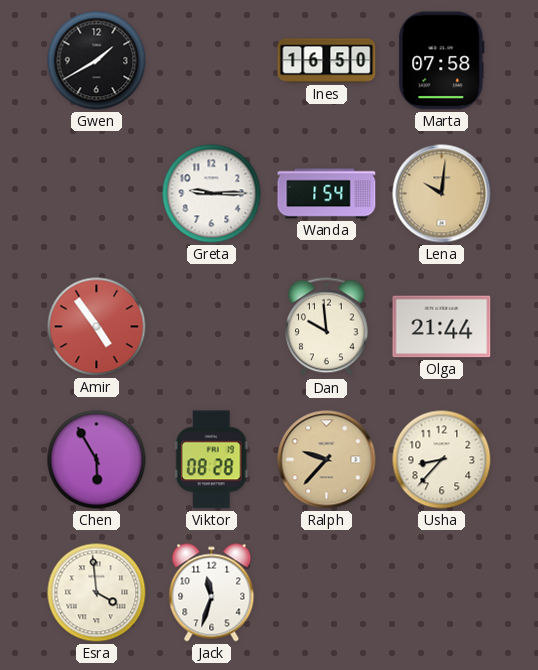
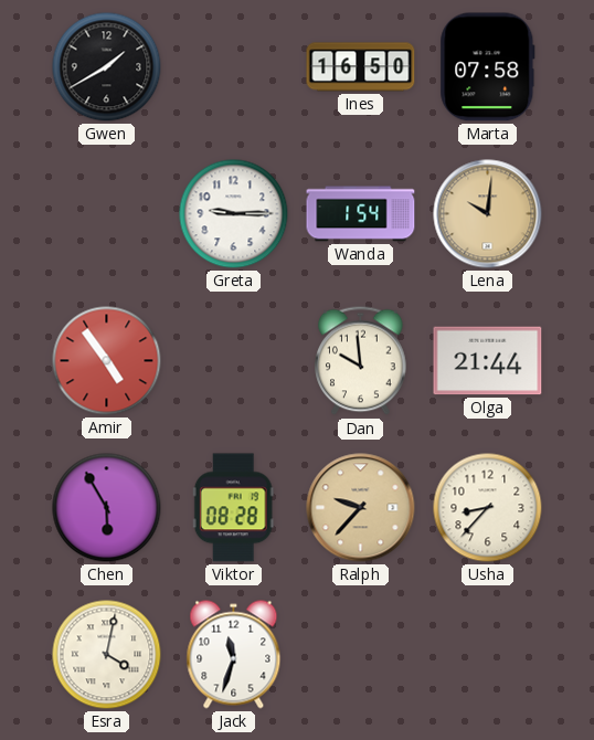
Esra: 3:59 -> 4:02 (107, 655)
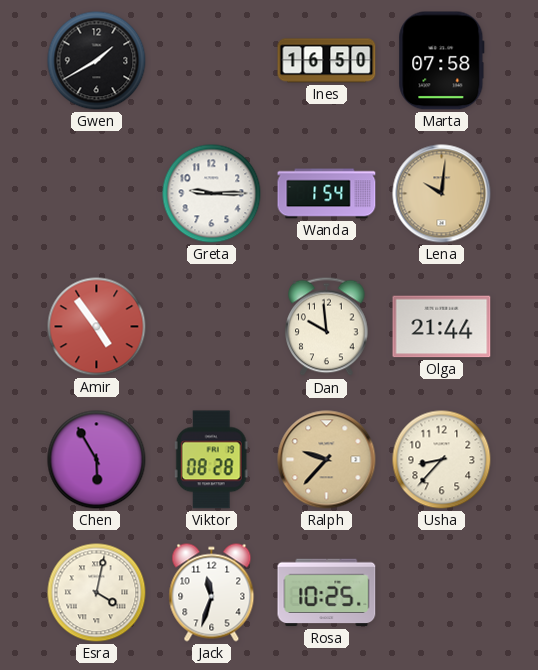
Rosa: none -> 10:25 (327, 593)
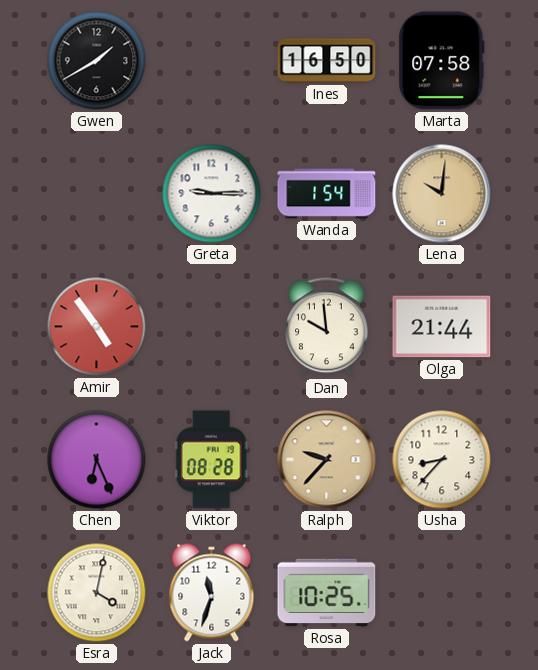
Chen: 5:55 -> 6:26 (97, 460)
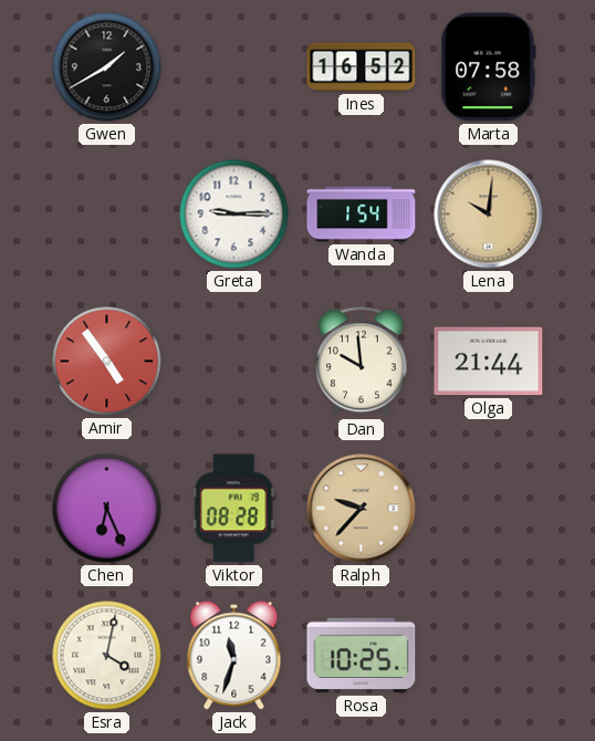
Ines: 16:50 -> 16:52 (362, 67)
Usha: 8:37 -> none (442, 460)
